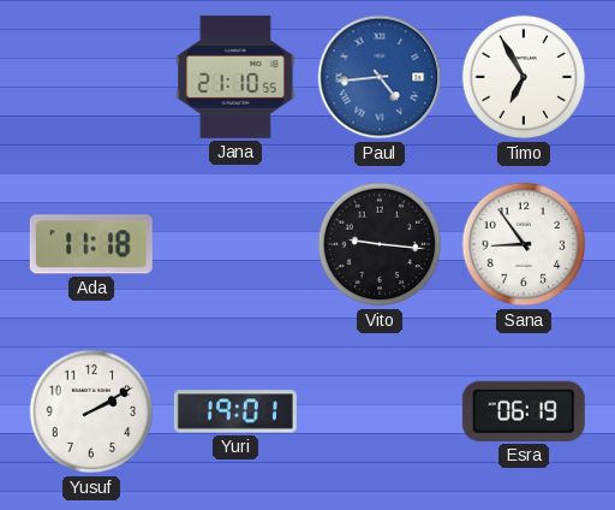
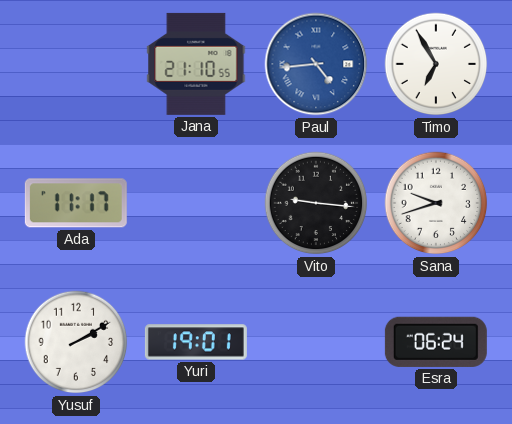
Ada: 11:18 -> 11:17 (76, 203)
Sana: 8:54 -> 9:42 (436, 203)
Esra: 06:19 -> 06:24 (436, 342)
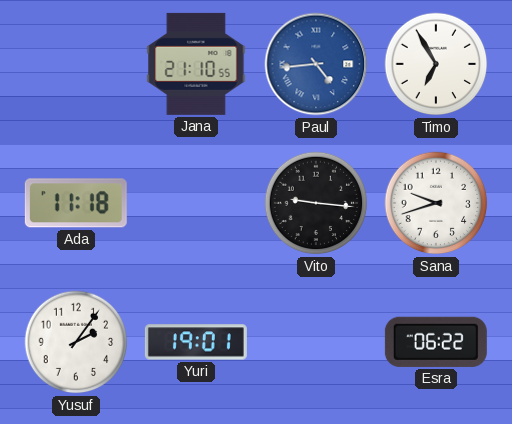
Ada: 11:17 -> 11:18 (76, 203)
Yusuf: 2:10 -> 2:06 (76, 342)
Esra: 06:24 -> 06:22 (436, 342)
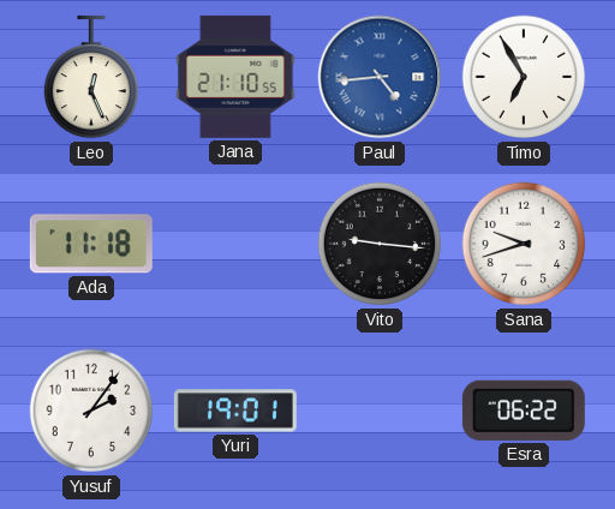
Leo: none -> 12:26 (90, 77)
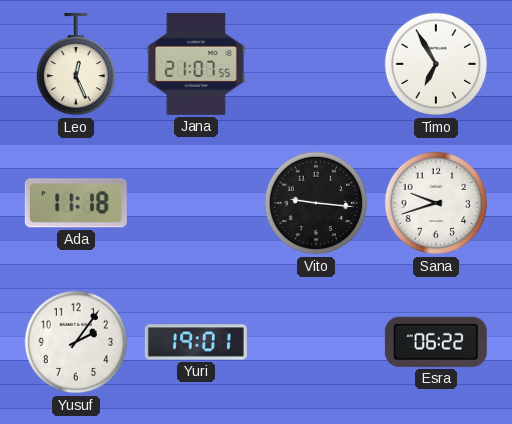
Jana: 21:10 -> 21:07 (196, 64)
Paul: 4:44 -> none (380, 77)
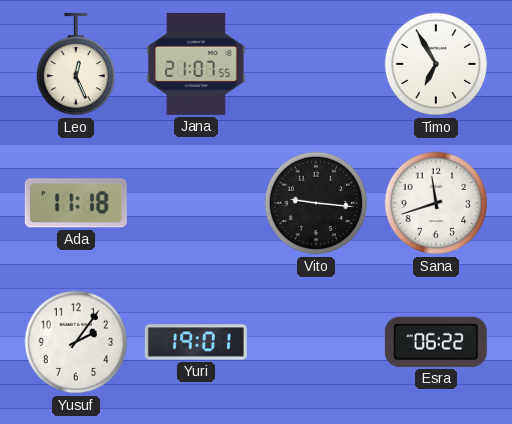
Sana: 9:42 -> 11:42 (436, 203)
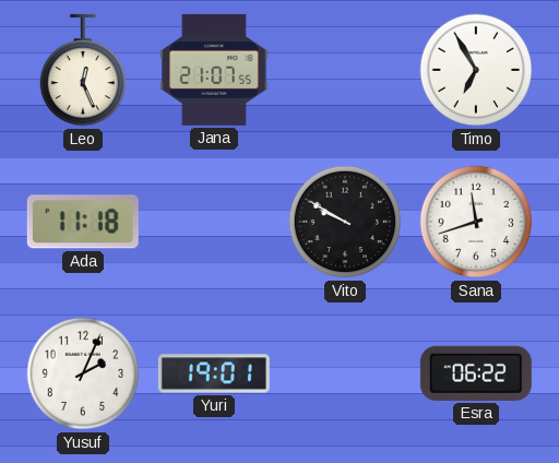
Vito: 9:16 -> 9:50 (345, 222)
Yusuf: 2:06 -> 2:04 (83, 373)
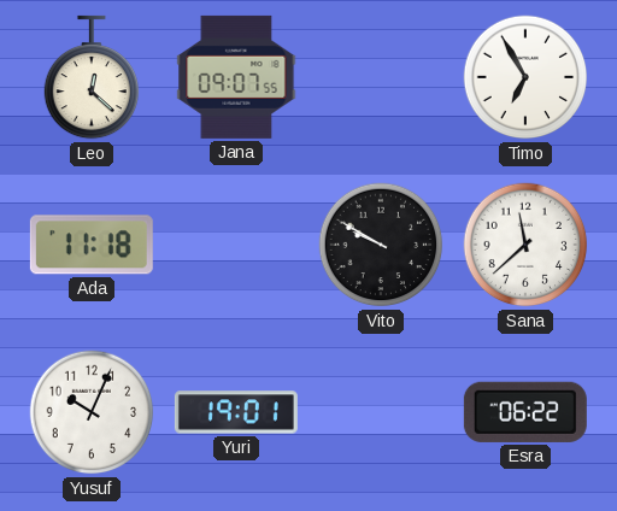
Leo: 12:26 -> 12:22 (90, 77)
Jana: 21:07 -> 09:07 (236, 77)
Sana: 11:42 -> 11:38 (525, 245)
Yusuf: 2:04 -> 10:04 (92, 412)
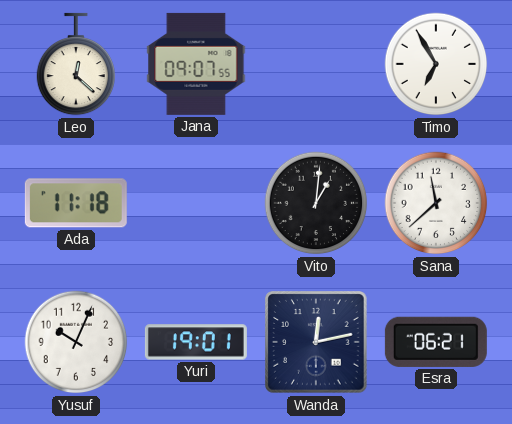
Vito: 9:50 -> 1:01 (316, 203)
Wanda: none -> 12:13 (316, 342)
Esra: 06:22 -> 06:21 (436, 342)
